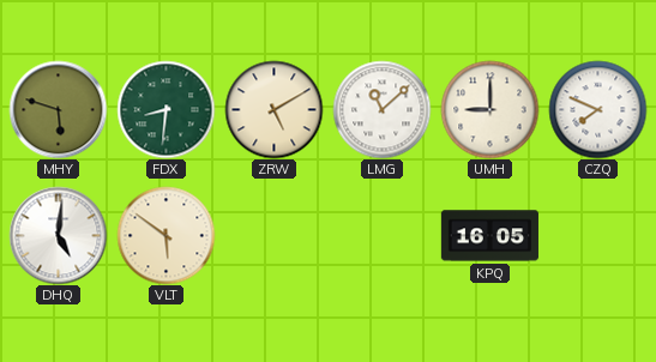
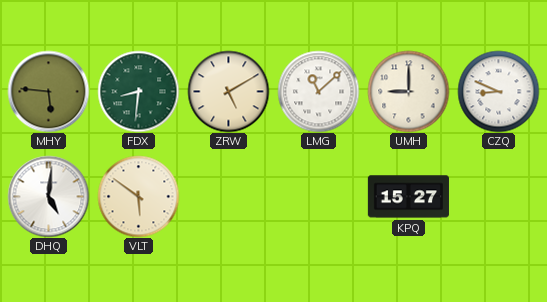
MHY: 5:48 -> 5:46 (48, 91)
CZQ: 7:49 -> 8:49 (498, 91)
KPQ: 16:05 -> 15:27 (408, 197)
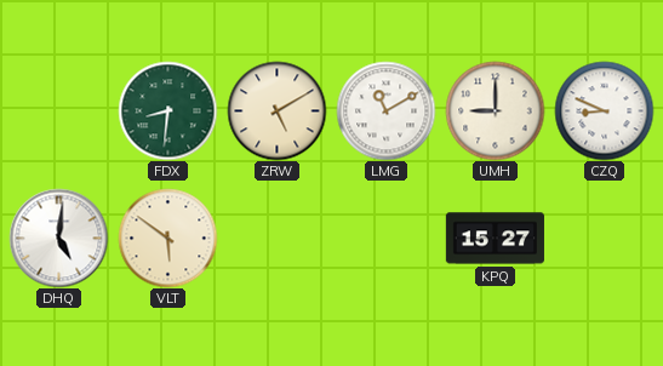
MHY: 5:46 -> none (48, 91)
LMG: 11:08 -> 11:10 (385, 110)
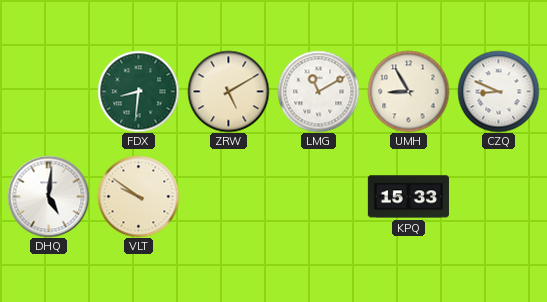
UMH: 9:00 -> 8:55 (408, 91)
VLT: 5:51 -> 9:51 (138, 196)
KPQ: 15:27 -> 15:33 (408, 197)
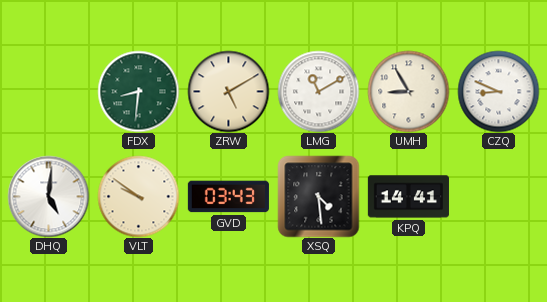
GVD: none -> 03:43 (228, 197)
XSQ: none -> 4:29 (318, 196)
KPQ: 15:33 -> 14:41 (408, 197)
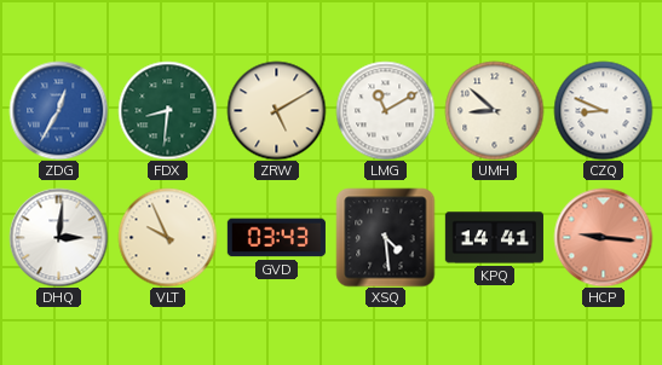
ZDG: none -> 12:35 (58, 110)
UMH: 8:55 -> 8:52 (494, 110)
DHQ: 5:01 -> 3:01 (58, 237)
VLT: 9:51 -> 9:56 (167, 237)
HCP: none -> 9:16 (603, 237)
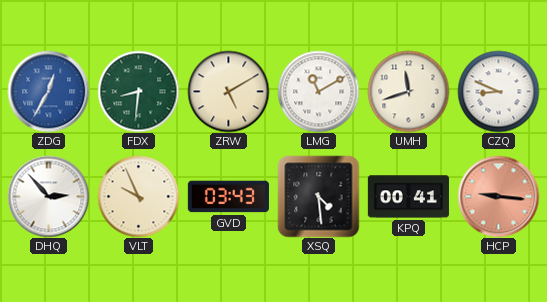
UMH: 8:52 -> 11:42 (408, 91)
DHQ: 3:01 -> 2:53 (48, 196)
KPQ: 14:41 -> 00:41 (408, 197)
